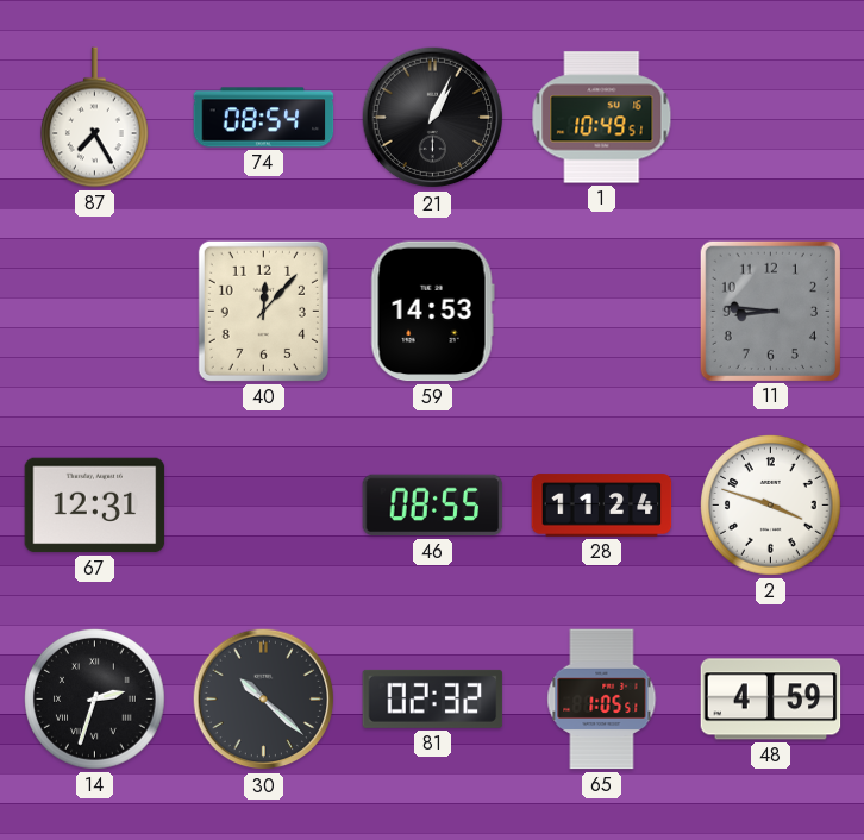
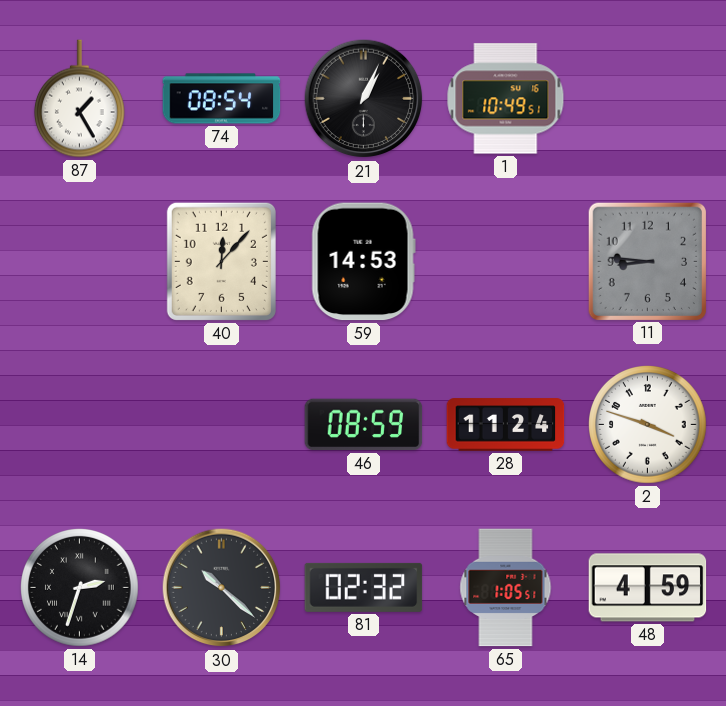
87: 7:25 -> 1:25 (80, 99)
67: 12:31 -> none (95, 506)
46: 08:55 -> 08:59 (364, 425)
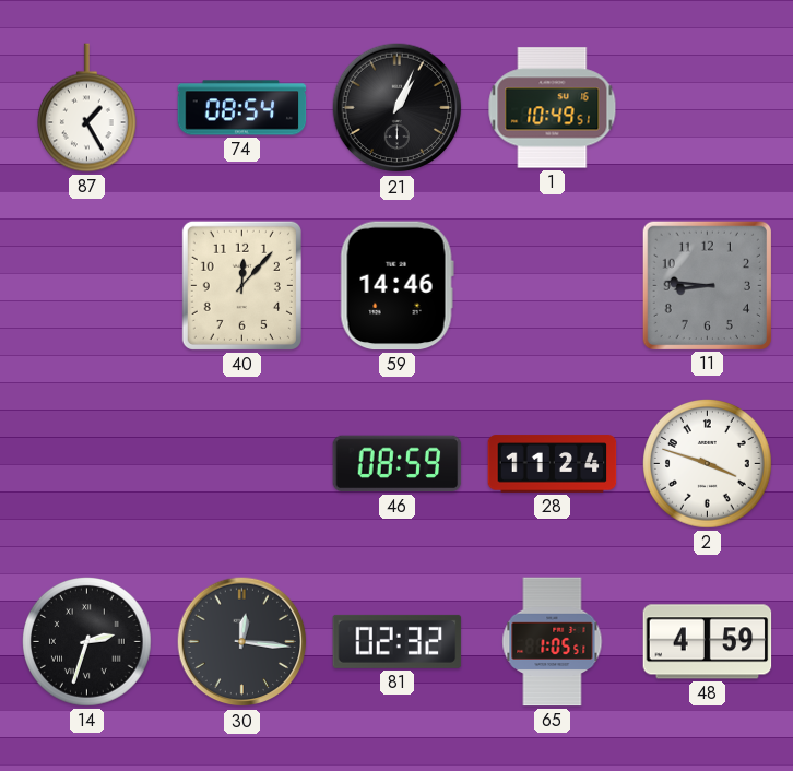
59: 14:53 -> 14:46 (397, 286)
30: 10:22 -> 12:16 (242, 642)
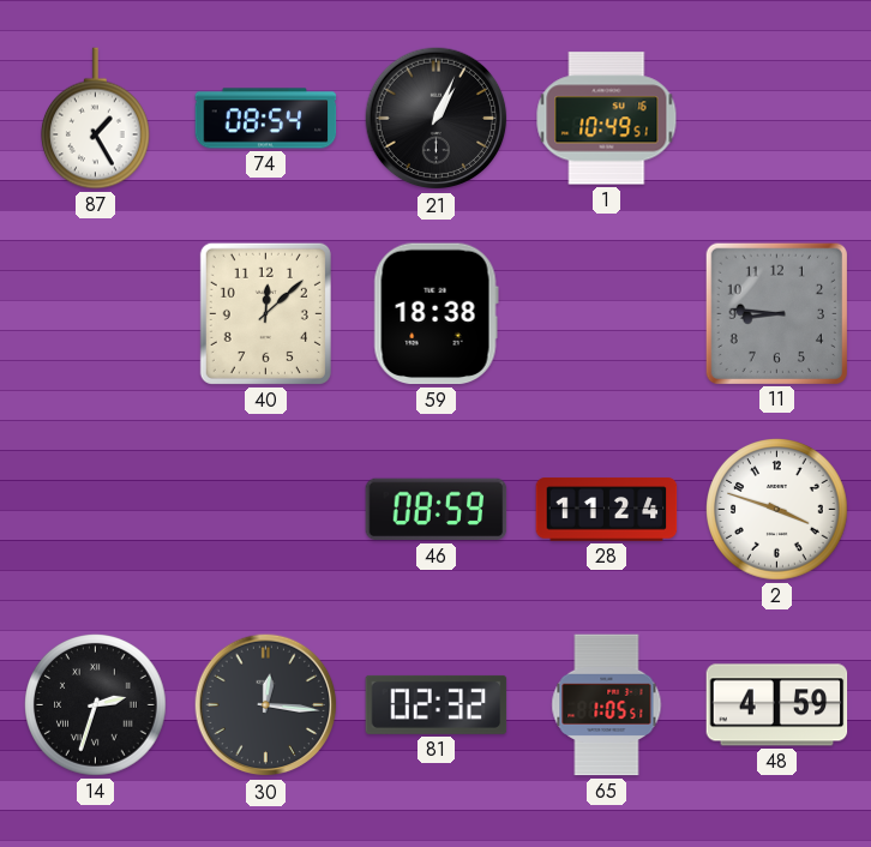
40: 12:07 -> 12:08 (265, 313)
59: 14:46 -> 18:38 (435, 314)
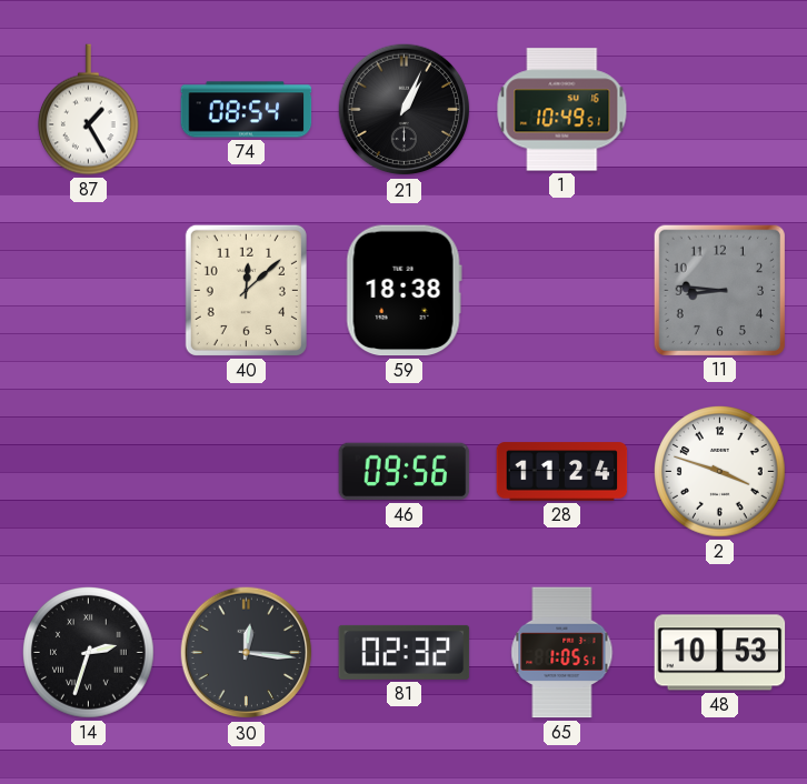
46: 08:59 -> 09:56 (405, 472)
48: 4:59 -> 10:53 (720, 653)
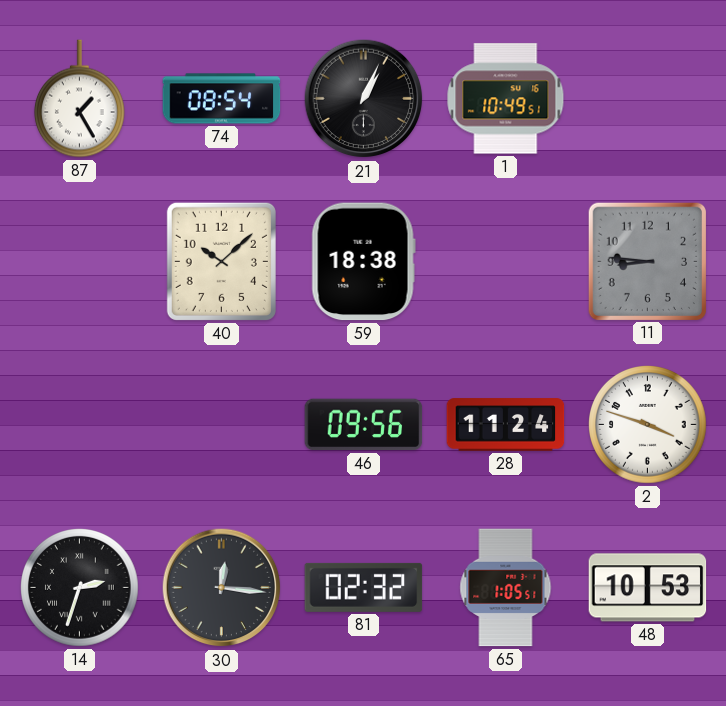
40: 12:08 -> 10:08 (221, 261)
